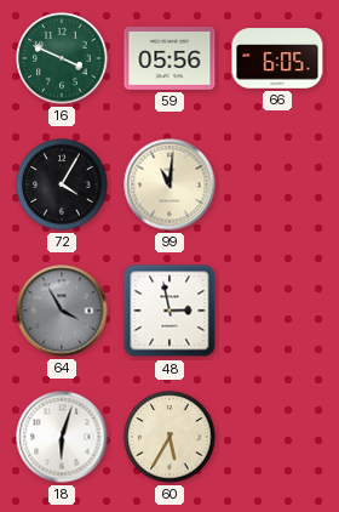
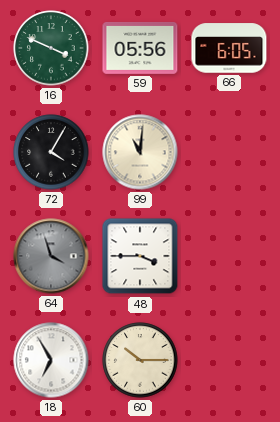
64: 3:55 -> 3:57 (51, 256)
48: 2:58 -> 3:45 (140, 256)
18: 6:03 -> 6:55 (51, 360)
60: 5:35 -> 10:15 (140, 360)
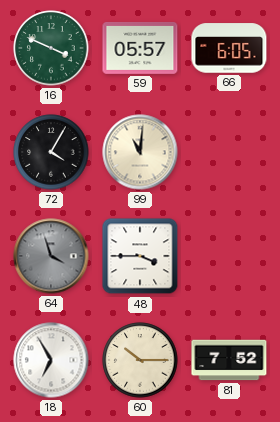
59: 05:56 -> 05:57 (140, 48)
81: none -> 7:52 (229, 360)
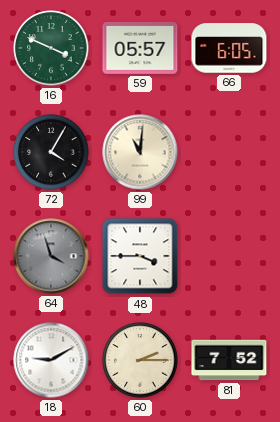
18: 6:55 -> 9:10 (51, 360)
60: 10:15 -> 2:15 (140, 360)
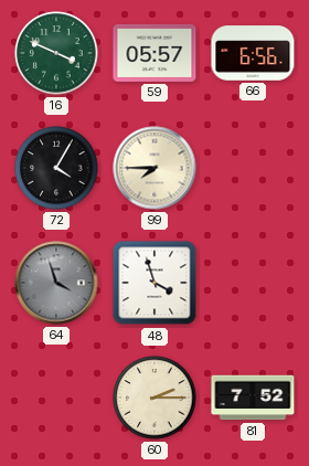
66: 6:05 -> 6:56 (253, 53)
99: 11:01 -> 7:45 (154, 168)
48: 3:45 -> 3:57 (154, 283)
18: 9:10 -> none (51, 360)
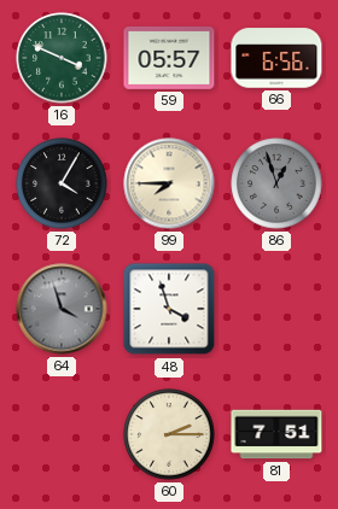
86: none -> 12:57 (276, 183)
81: 7:52 -> 7:51 (276, 434)
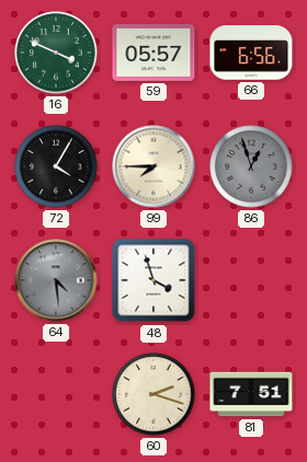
64: 3:57 -> 4:29 (56, 280)
60: 2:15 -> 2:18 (153, 394)
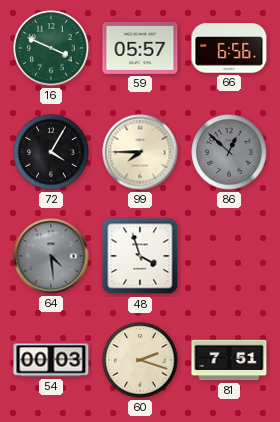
86: 12:57 -> 12:52 (229, 152)
54: none -> 00:03 (51, 360)
